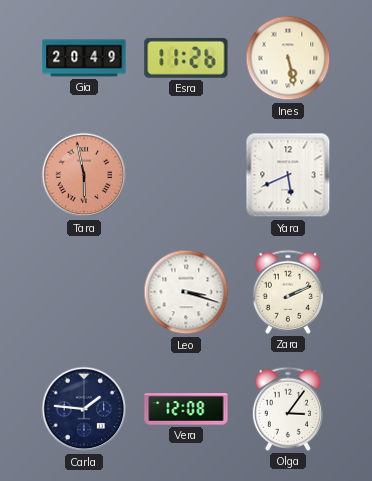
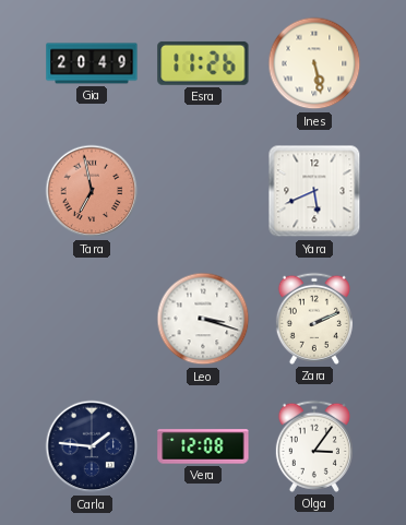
Tara: 5:58 -> 6:58 (92, 191)
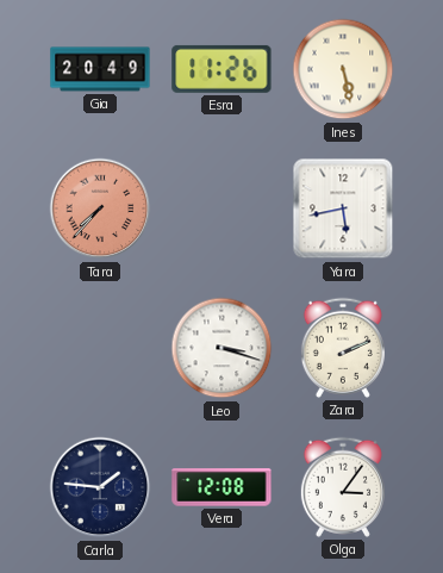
Tara: 6:58 -> 7:37 (100, 208)
Yara: 5:41 -> 5:43 (343, 208)
